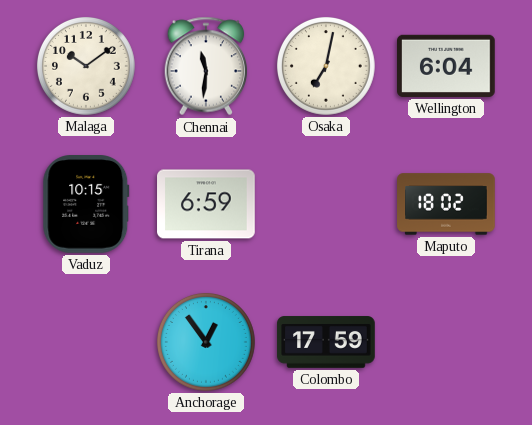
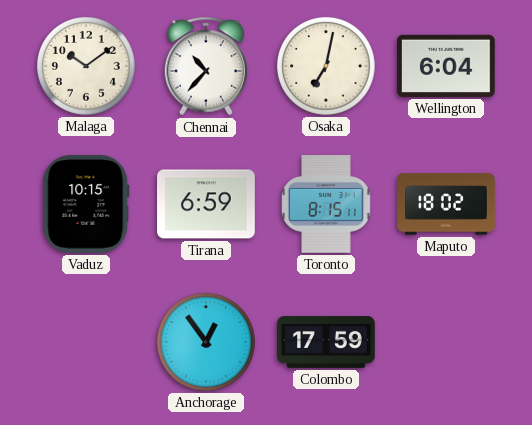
Chennai: 11:31 -> 10:37 (206, 66)
Toronto: none -> 8:15 (326, 204)
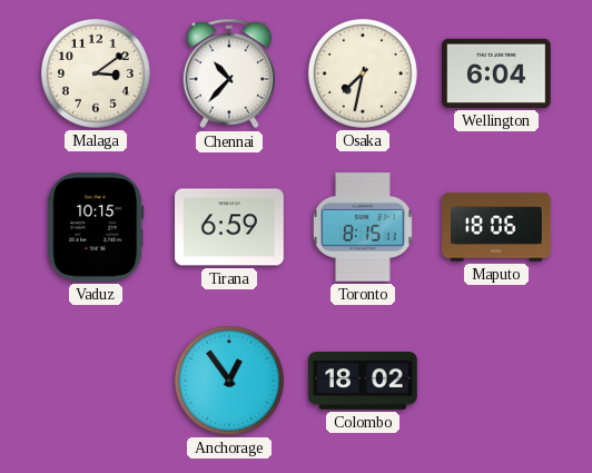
Malaga: 10:09 -> 3:09 (96, 73)
Osaka: 7:02 -> 7:32 (363, 73)
Maputo: 18:02 -> 18:06 (496, 227)
Colombo: 17:59 -> 18:02 (363, 381)
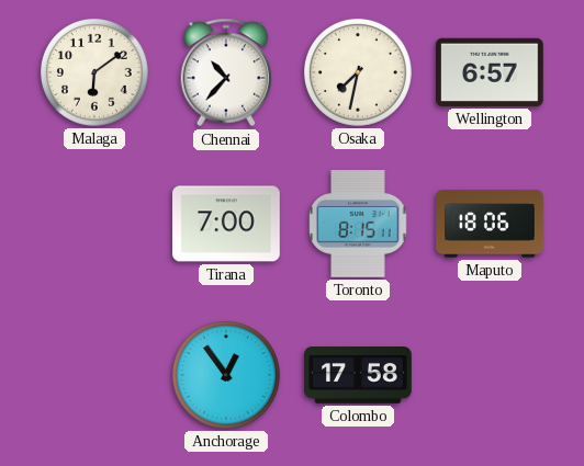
Malaga: 3:09 -> 6:09 (94, 72)
Wellington: 6:04 -> 6:57 (491, 72)
Vaduz: 10:15 -> none (96, 228)
Tirana: 6:59 -> 7:00 (226, 224)
Colombo: 18:02 -> 17:58 (358, 375)
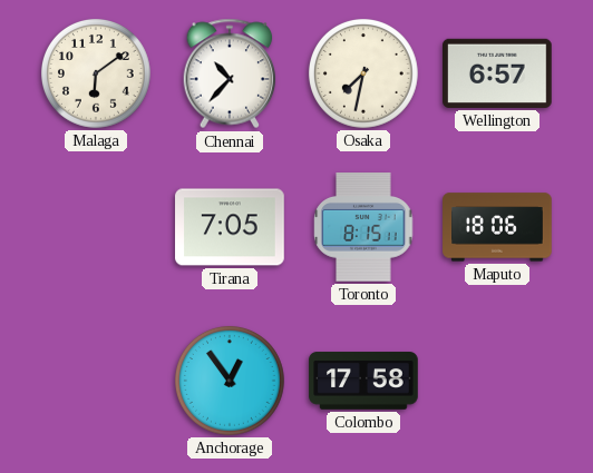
Tirana: 7:00 -> 7:05 (230, 227)
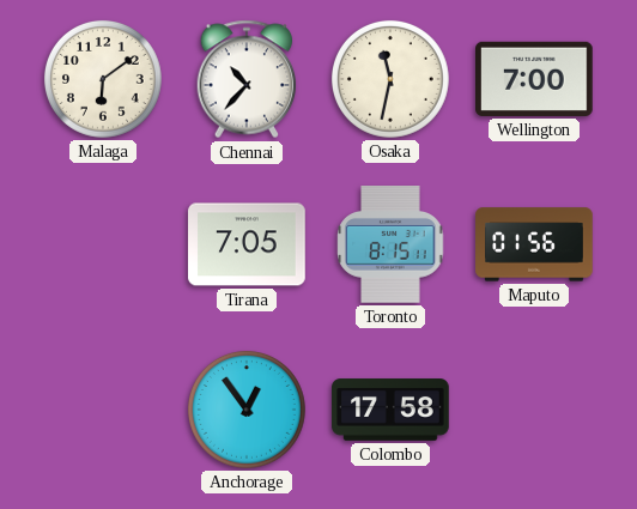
Osaka: 7:32 -> 11:32 (390, 79)
Wellington: 6:57 -> 7:00 (535, 79)
Maputo: 18:06 -> 01:56 (534, 244)
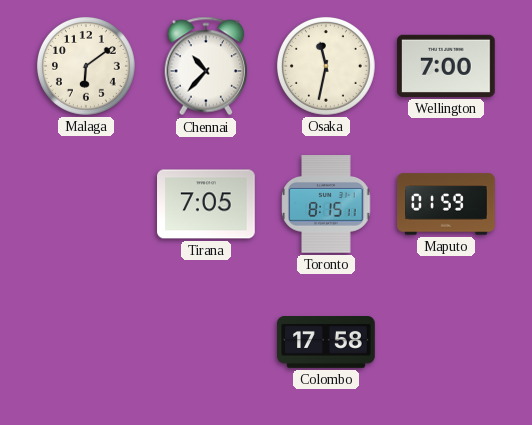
Maputo: 01:56 -> 01:59 (446, 204)
Anchorage: 12:54 -> none (247, 410)
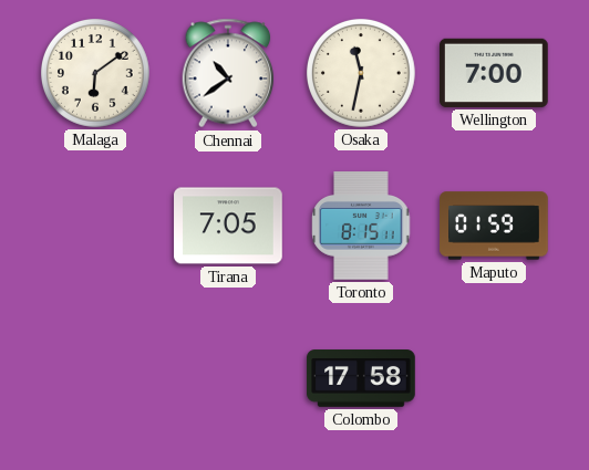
Chennai: 10:37 -> 10:39 (228, 73)
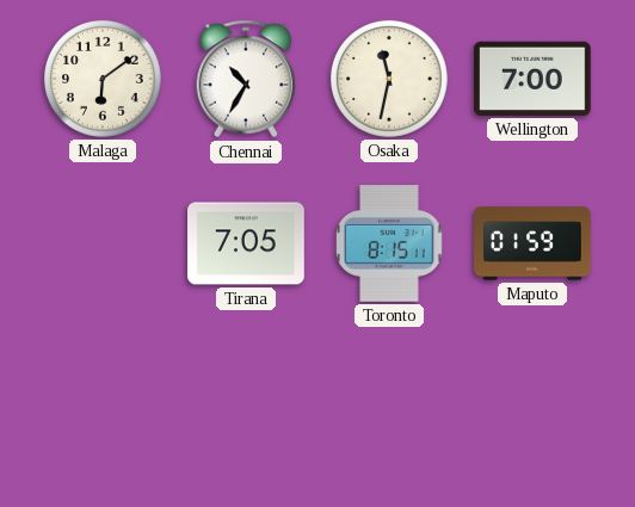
Chennai: 10:39 -> 10:35 (246, 79)
Colombo: 17:58 -> none (361, 378)
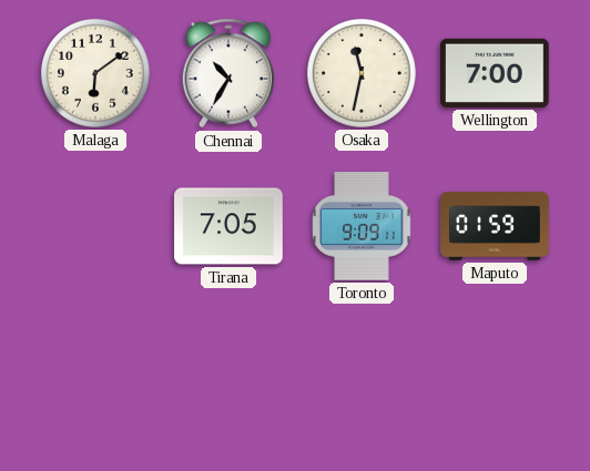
Toronto: 8:15 -> 9:09 (362, 226)
